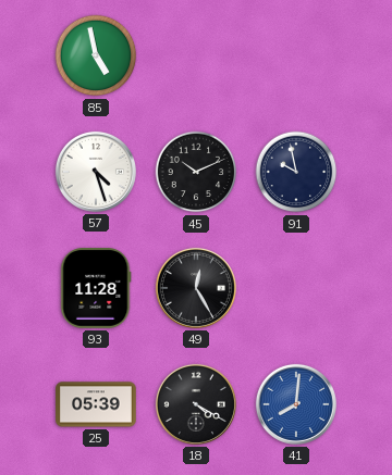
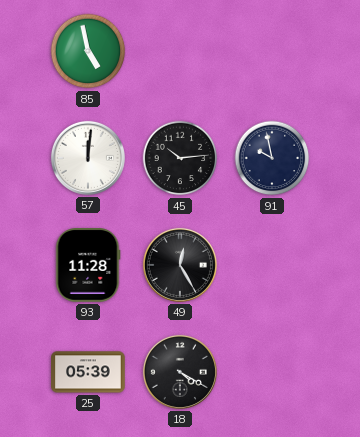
57: 4:27 -> 12:01 (88, 158)
45: 10:11 -> 10:14 (180, 158)
41: 8:01 -> none (296, 404)
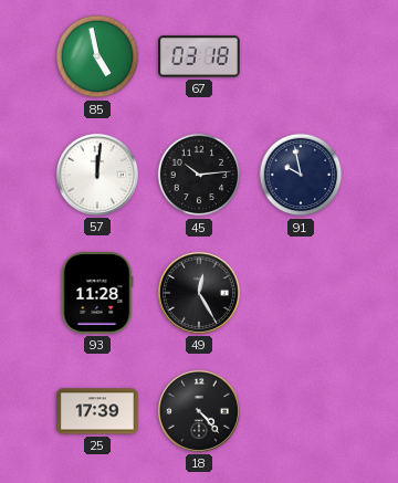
67: none -> 03:18 (199, 56)
25: 05:39 -> 17:39 (97, 411)
18: 4:20 -> 4:23 (199, 411)
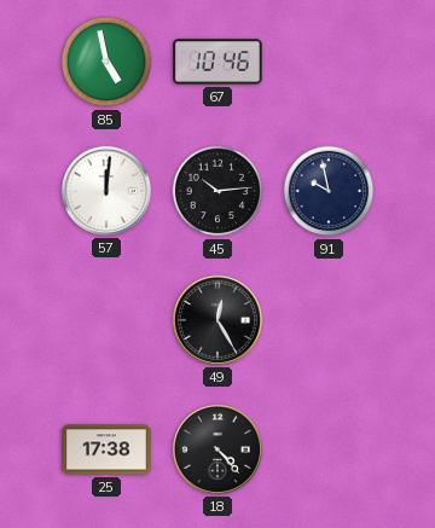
67: 03:18 -> 10:46 (217, 62)
93: 11:28 -> none (97, 293)
25: 17:39 -> 17:38 (106, 449)
